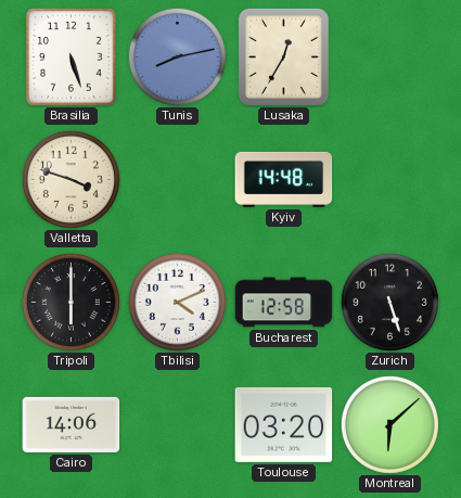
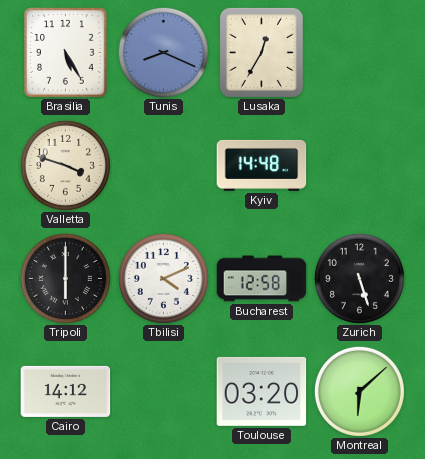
Brasilia: 5:27 -> 5:25 (66, 53)
Tunis: 8:13 -> 8:19 (163, 52)
Cairo: 14:06 -> 14:12 (66, 391)
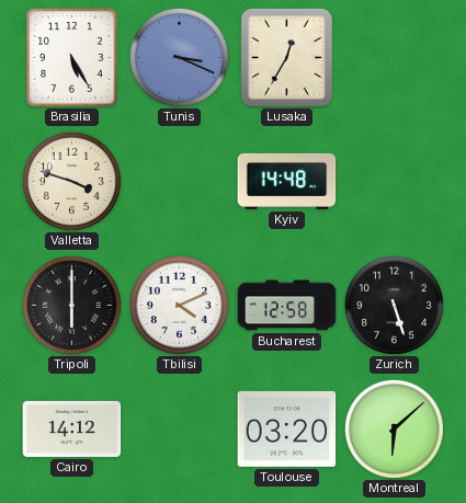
Tunis: 8:19 -> 3:19 (179, 57)
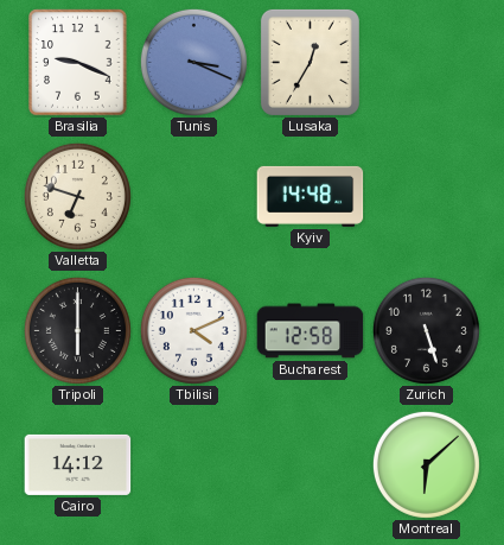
Brasilia: 5:25 -> 9:19 (78, 63)
Valletta: 3:48 -> 6:48 (77, 196)
Toulouse: 03:20 -> none (287, 428)
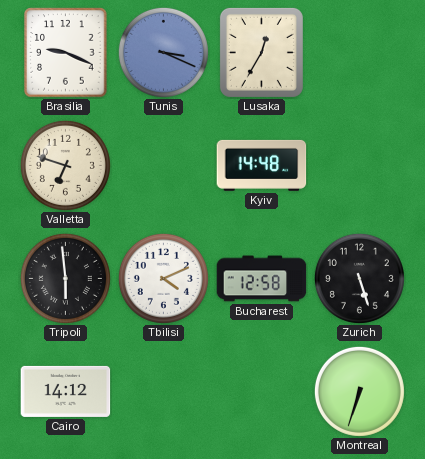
Tripoli: 6:00 -> 5:59 (65, 278)
Montreal: 6:08 -> 6:33 (359, 391)
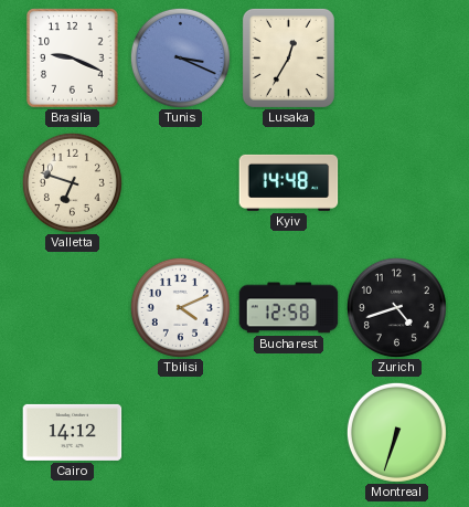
Tripoli: 5:59 -> none (65, 278)
Zurich: 5:27 -> 4:42 (396, 307)
